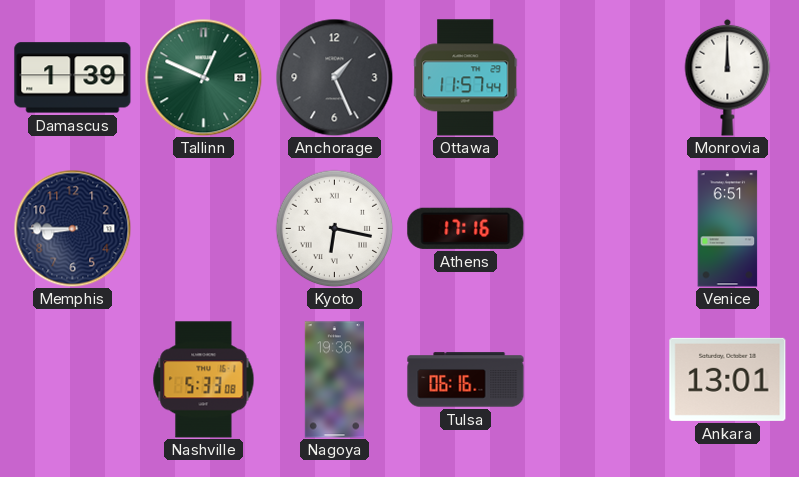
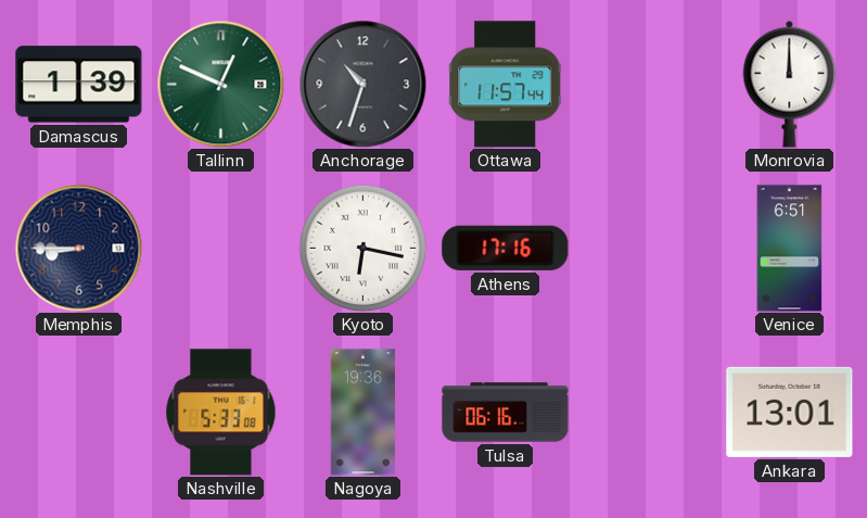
Anchorage: 1:26 -> 10:33 (362, 84)
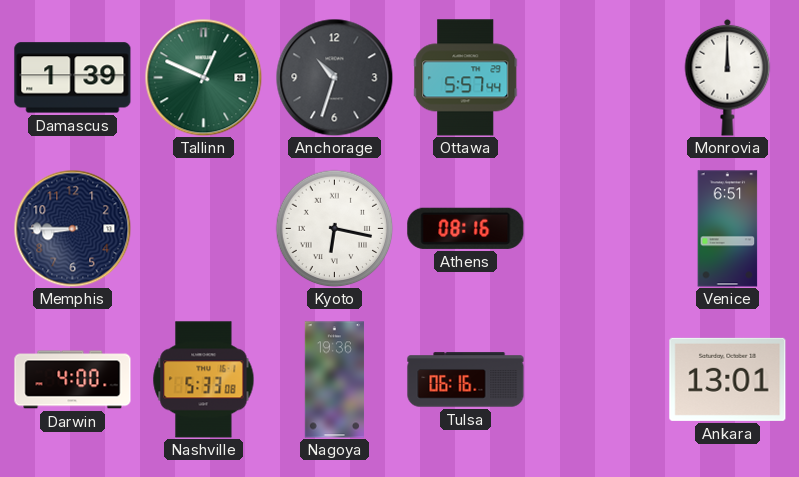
Ottawa: 11:57 -> 5:57 (466, 78)
Athens: 17:16 -> 08:16 (466, 228)
Darwin: none -> 4:00 (73, 380)
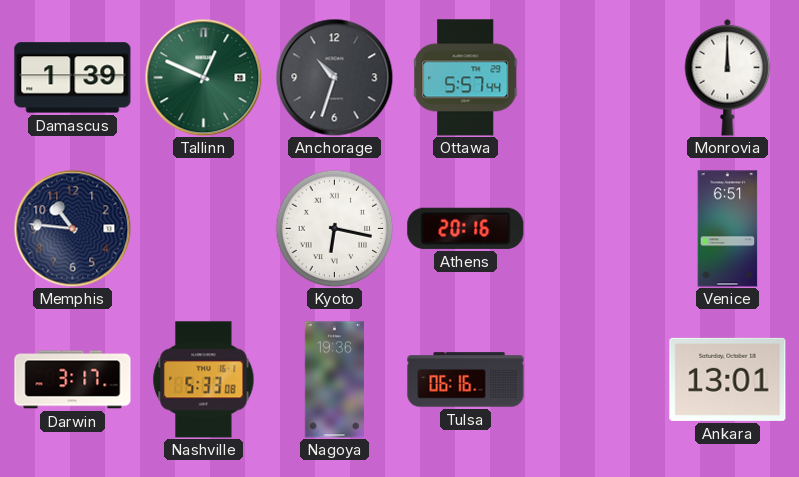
Memphis: 8:45 -> 10:46 (72, 228)
Athens: 08:16 -> 20:16 (466, 228)
Darwin: 4:00 -> 3:17 (73, 380)
